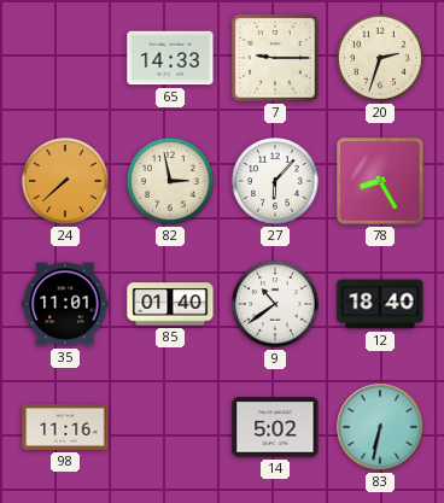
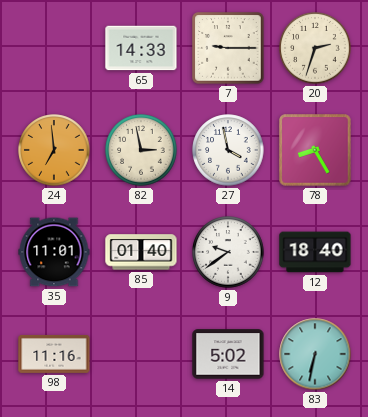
24: 7:38 -> 6:59 (54, 150)
27: 6:07 -> 3:58 (228, 150)
9: 10:39 -> 9:39 (228, 252)
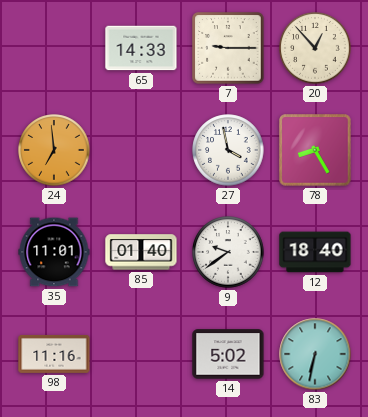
20: 2:33 -> 12:53 (315, 48)
82: 2:58 -> none (141, 150)
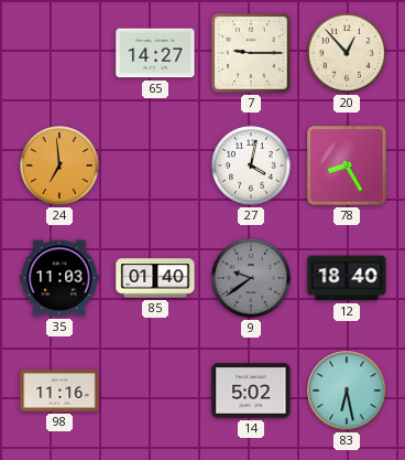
65: 14:33 -> 14:27 (155, 53)
27: 3:58 -> 4:02 (251, 165)
35: 11:01 -> 11:03 (59, 278)
9 dial: white -> grey (251, 278)
83: 6:32 -> 6:28 (347, 391)
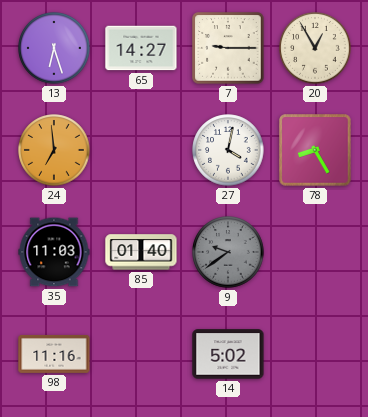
13: none -> 6:27 (54, 48)
20: 12:53 -> 12:55 (315, 48)
12: 18:40 -> none (347, 278)
83: 6:28 -> none (347, 391)
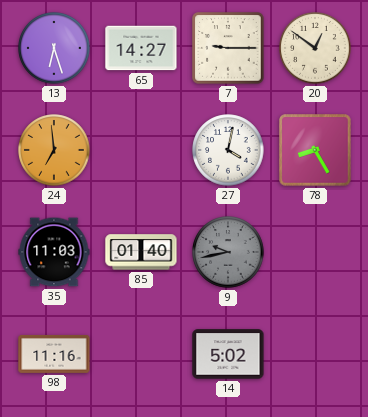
20: 12:55 -> 12:51 (315, 48)
9: 9:39 -> 9:43 (228, 252)
